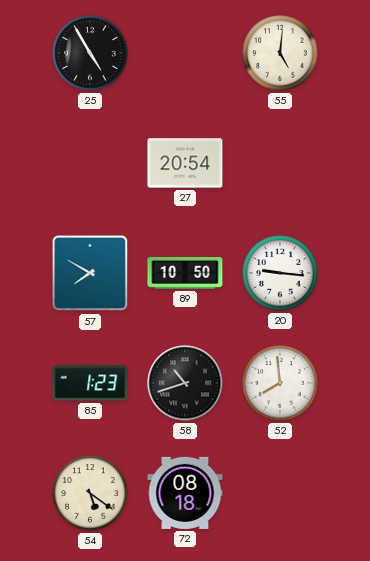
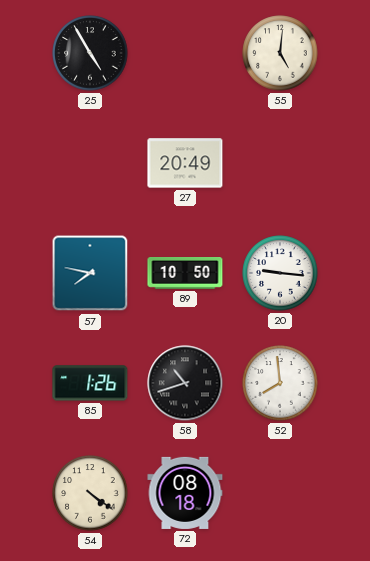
27: 20:54 -> 20:49 (185, 163)
57: 7:50 -> 7:47 (90, 273)
85: 1:23 -> 1:26 (90, 383)
54: 5:21 -> 4:21 (90, 493)
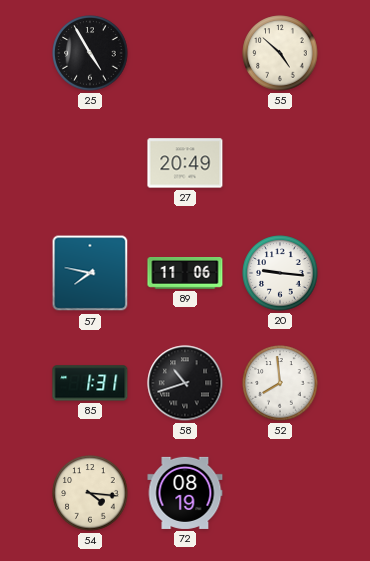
55: 5:01 -> 4:52 (280, 53)
89: 10:50 -> 11:06 (185, 274)
85: 1:26 -> 1:31 (90, 383)
54: 4:21 -> 4:16 (90, 493)
72: 08:18 -> 08:19 (185, 493)
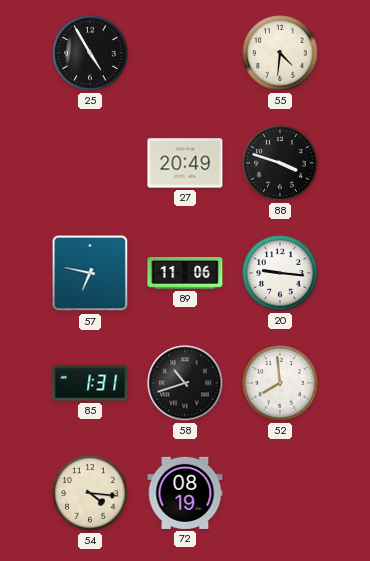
55: 4:52 -> 4:31 (280, 53)
88: none -> 3:48 (280, 163)
57: 7:47 -> 6:47 (90, 273)
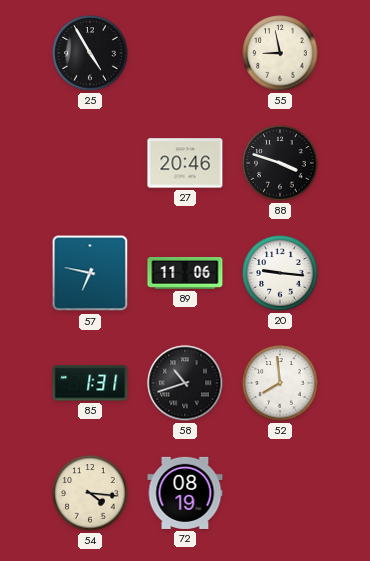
55: 4:31 -> 8:58 (280, 53)
27: 20:49 -> 20:46 (185, 163)
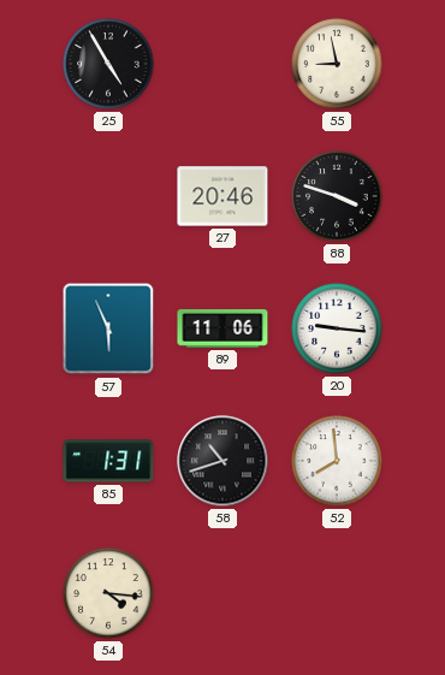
57: 6:47 -> 5:56 (108, 328)
72: 08:19 -> none (185, 493)
